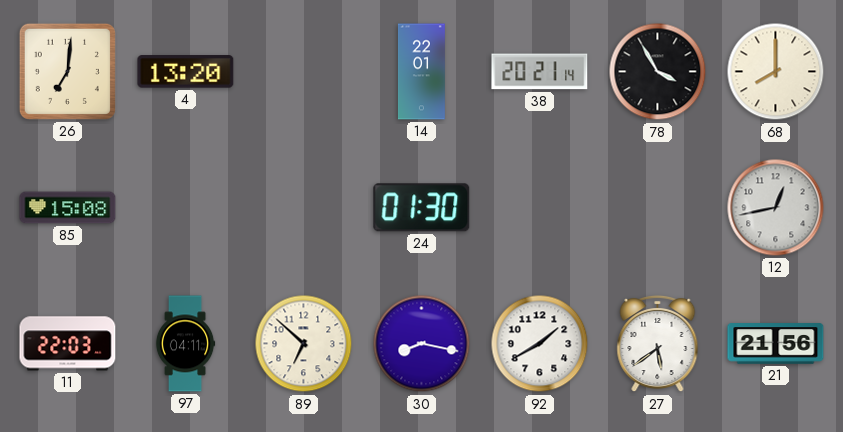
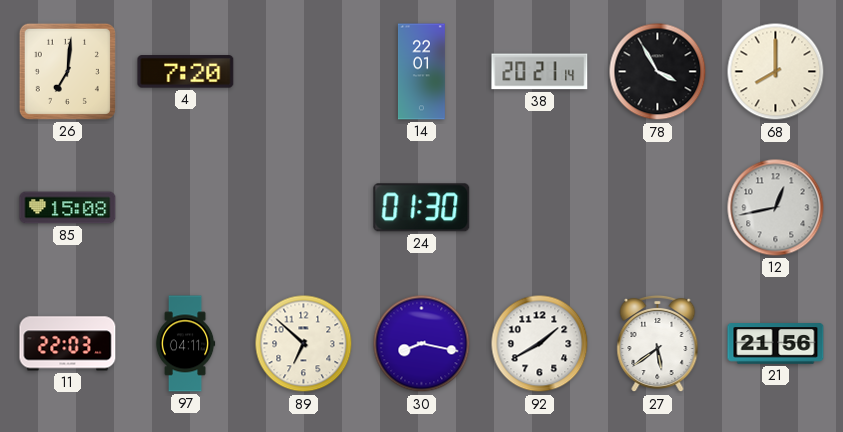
4: 13:20 -> 7:20 (186, 72)
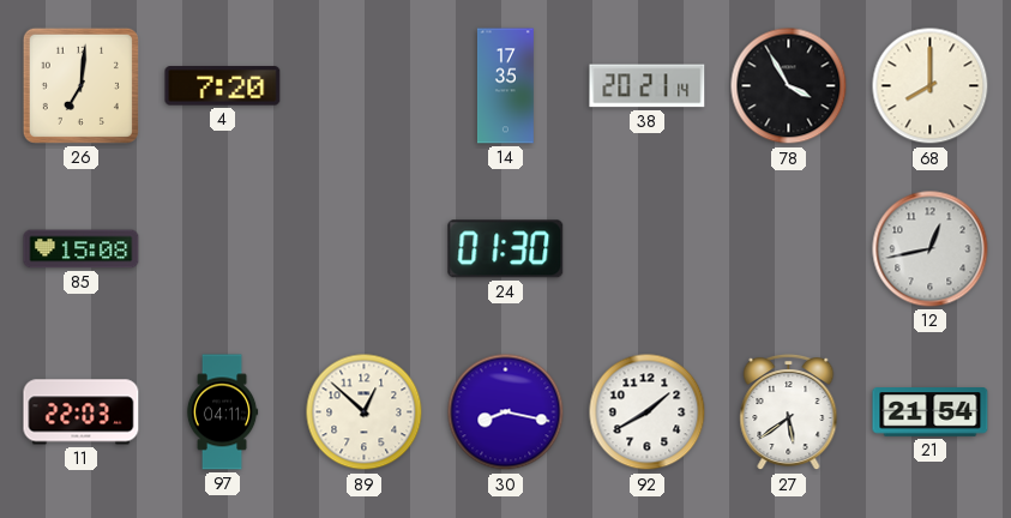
14: 22:01 -> 17:35 (505, 86)
89: 6:52 -> 12:52 (365, 412)
21: 21:56 -> 21:54 (931, 412)
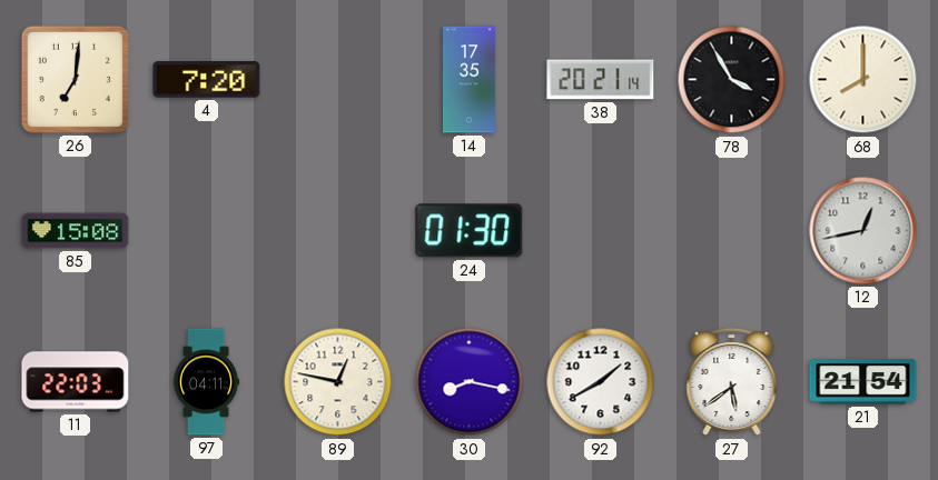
89: 12:52 -> 12:47 (338, 382)
